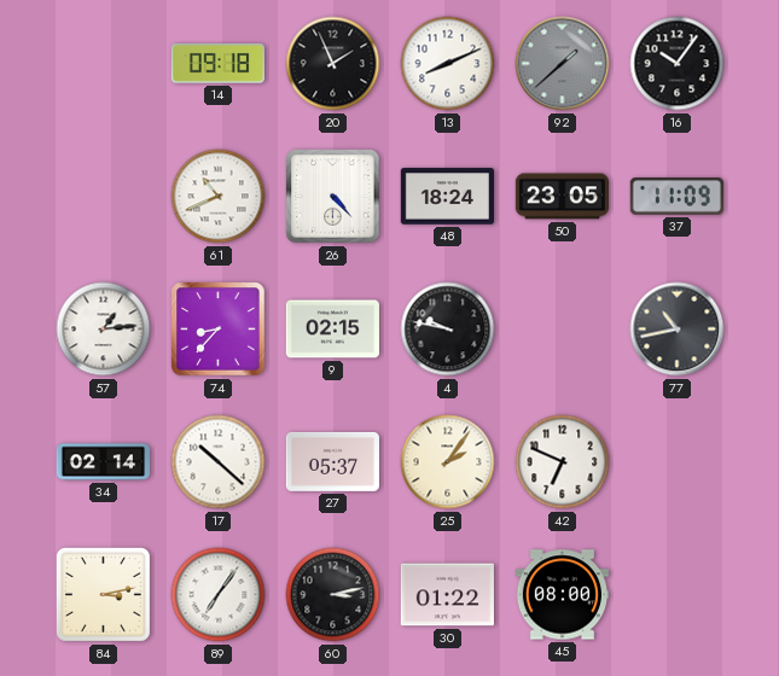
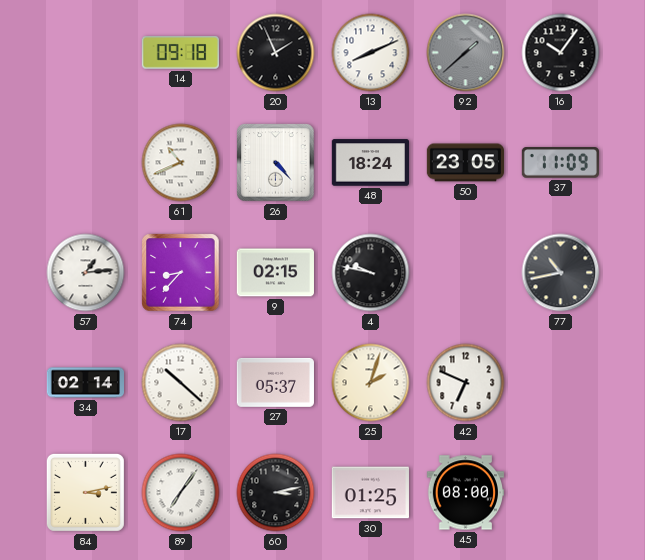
25: 2:06 -> 2:03 (371, 383)
30: 01:22 -> 01:25 (370, 493)
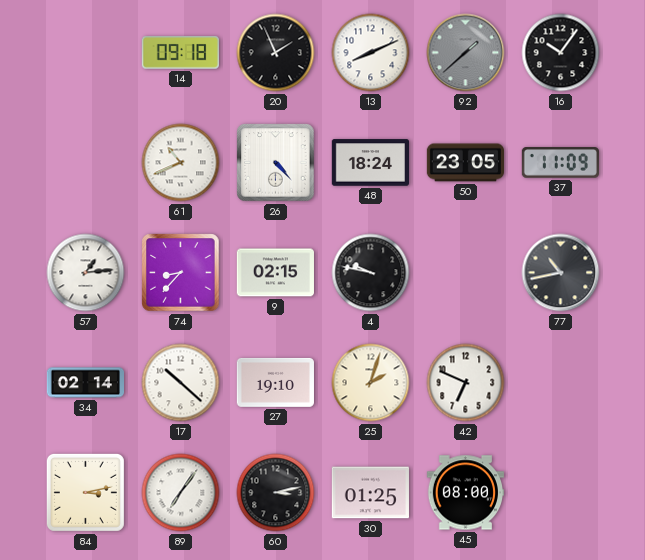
27: 05:37 -> 19:10 (275, 382)
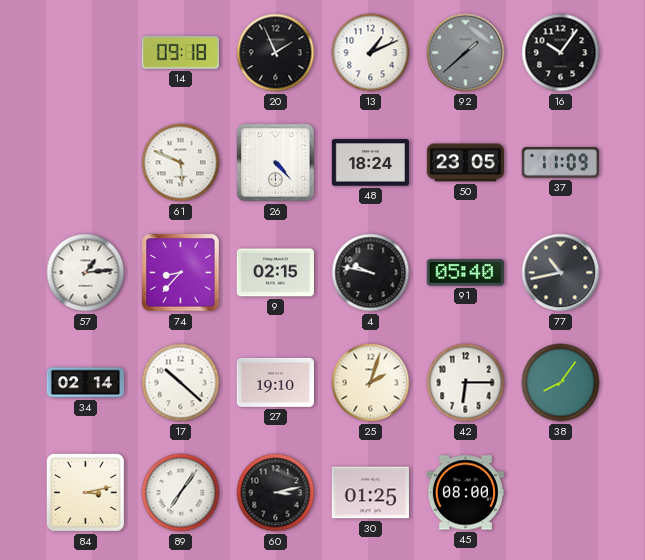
13: 8:11 -> 1:11 (371, 53)
61: 10:41 -> 5:49 (181, 163)
91: none -> 05:40 (465, 273)
42: 6:49 -> 6:15 (466, 383)
38: none -> 8:06 (561, 383)
